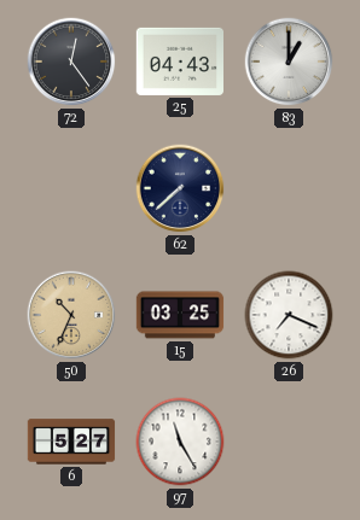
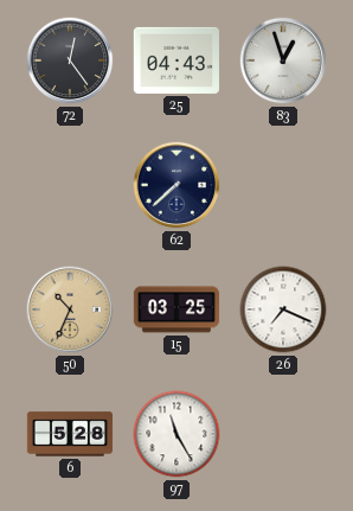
83: 1:00 -> 12:57 (283, 60)
6: 5:27 -> 5:28 (70, 434)
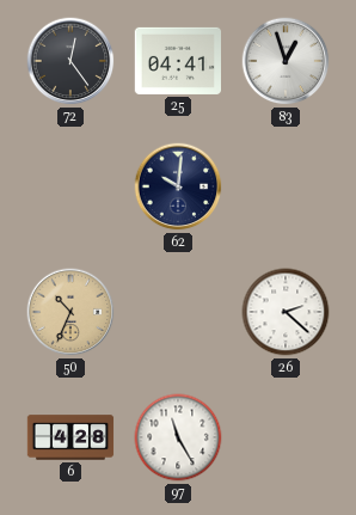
25: 04:43 -> 04:41 (177, 61)
62: 7:38 -> 10:01 (178, 186)
15: 03:25 -> none (176, 309)
26: 7:19 -> 2:22 (286, 312)
6: 5:28 -> 4:28 (70, 437)
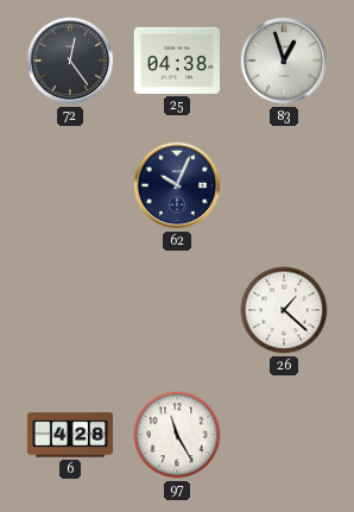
25: 04:41 -> 04:38 (176, 61)
62: 10:01 -> 10:04 (177, 185)
50: 10:34 -> none (70, 312)
26: 2:22 -> 1:22 (284, 310)
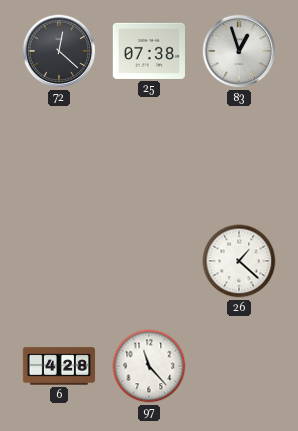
72: 12:24 -> 12:22 (59, 51)
25: 04:38 -> 07:38 (148, 51)
62: 10:04 -> none (177, 185)
97: 11:25 -> 11:23 (149, 366)
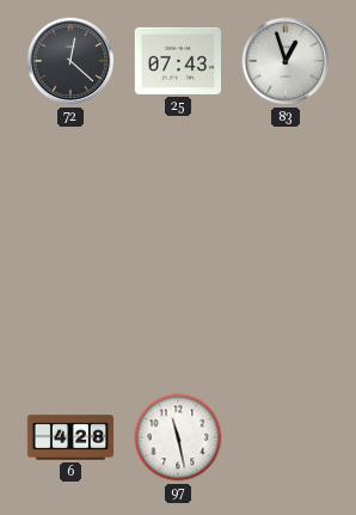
25: 07:38 -> 07:43 (177, 61)
26: 1:22 -> none (239, 261)
97: 11:23 -> 11:28 (178, 437)
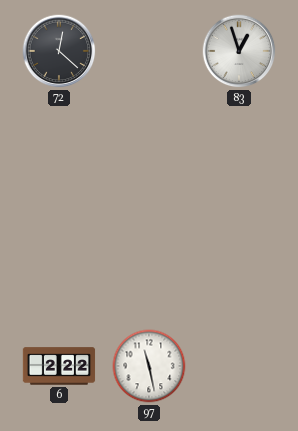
25: 07:43 -> none (177, 61)
6: 4:28 -> 2:22 (59, 366)
